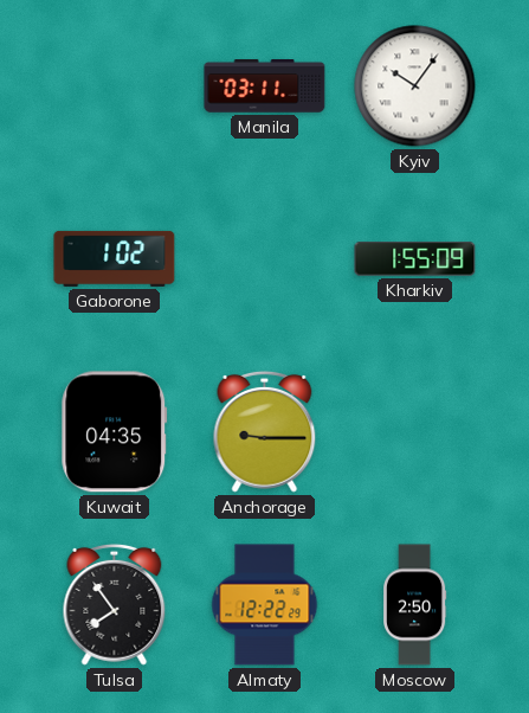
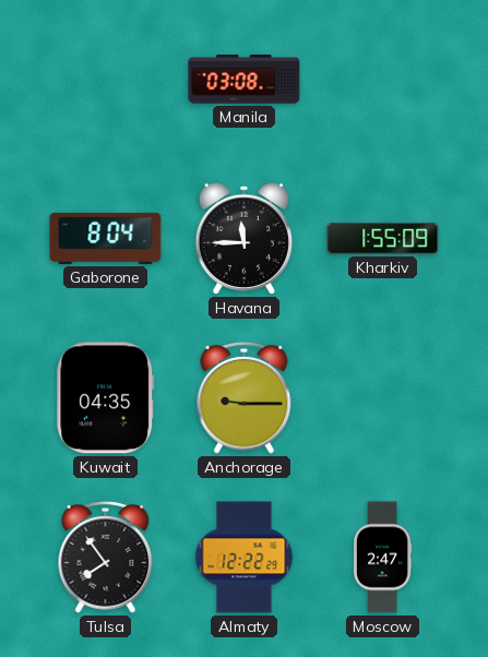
Manila: 03:11 -> 03:08 (245, 80)
Kyiv: 10:06 -> none (415, 86)
Gaborone: 1:02 -> 8:04 (106, 238)
Havana: none -> 11:45 (243, 238)
Moscow: 2:50 -> 2:47 (383, 558)
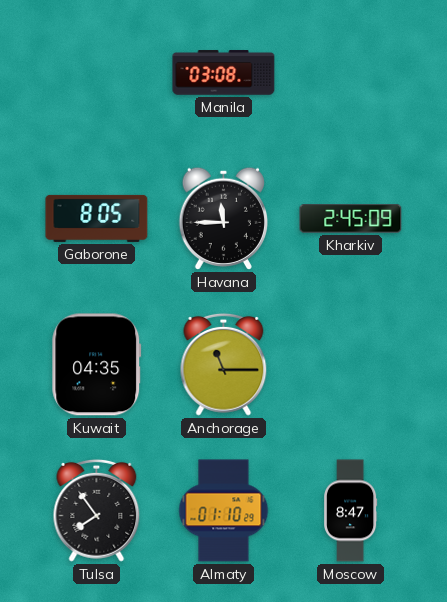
Gaborone: 8:04 -> 8:05 (97, 218)
Kharkiv: 1:55 -> 2:45 (351, 219)
Anchorage: 9:15 -> 11:15 (224, 364)
Almaty: 12:22 -> 01:10 (224, 511)
Moscow: 2:47 -> 8:47 (351, 511)
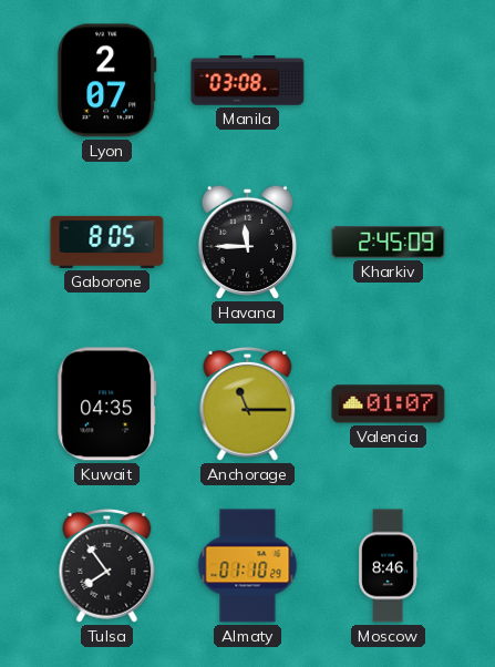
Lyon: none -> 2:07 (107, 81)
Valencia: none -> 01:07 (389, 404)
Moscow: 8:47 -> 8:46 (389, 566)
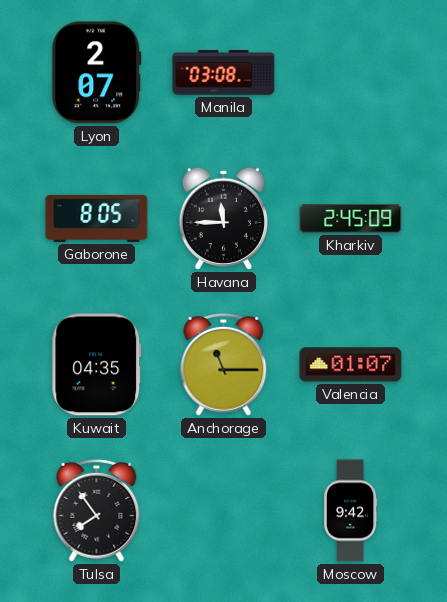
Almaty: 01:10 -> none (248, 566)
Moscow: 8:46 -> 9:42 (351, 511)
